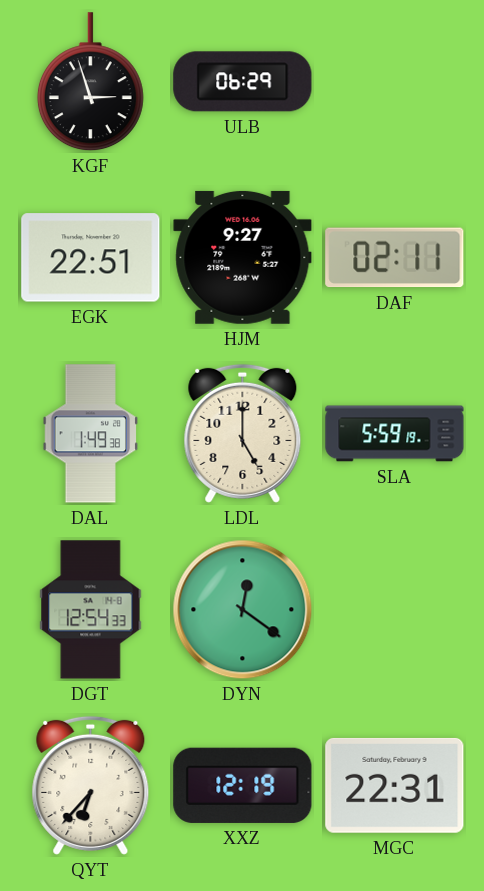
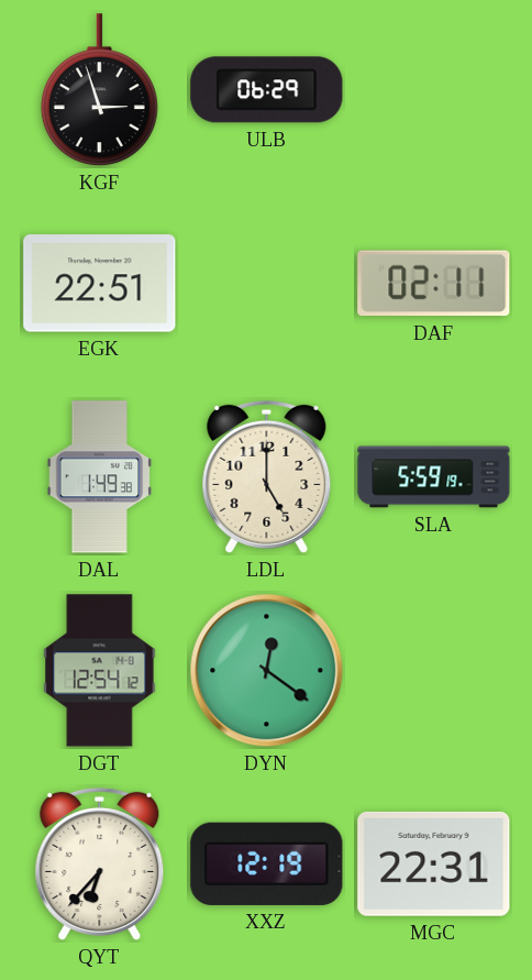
HJM: 9:27 -> none (243, 257)
DGT: 12:54:33 -> 12:54:12 (100, 671)
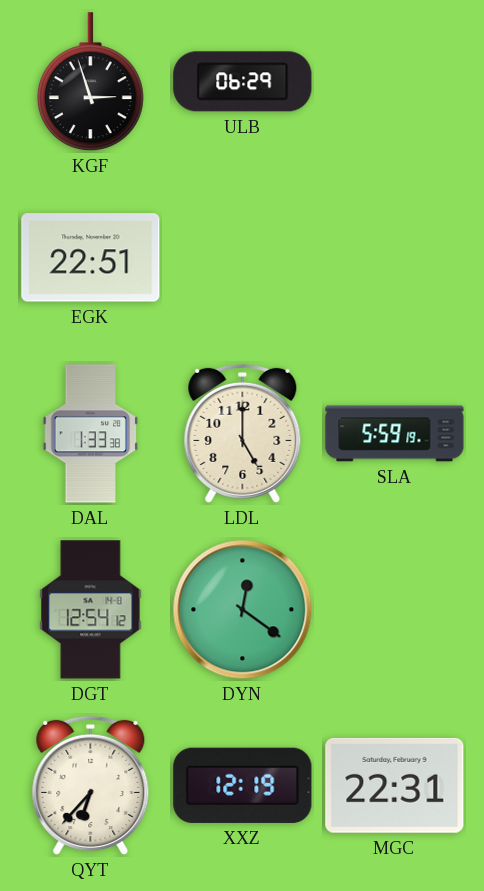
DAF: 02:11 -> none (434, 284)
DAL: 1:49 -> 1:33 (91, 434)
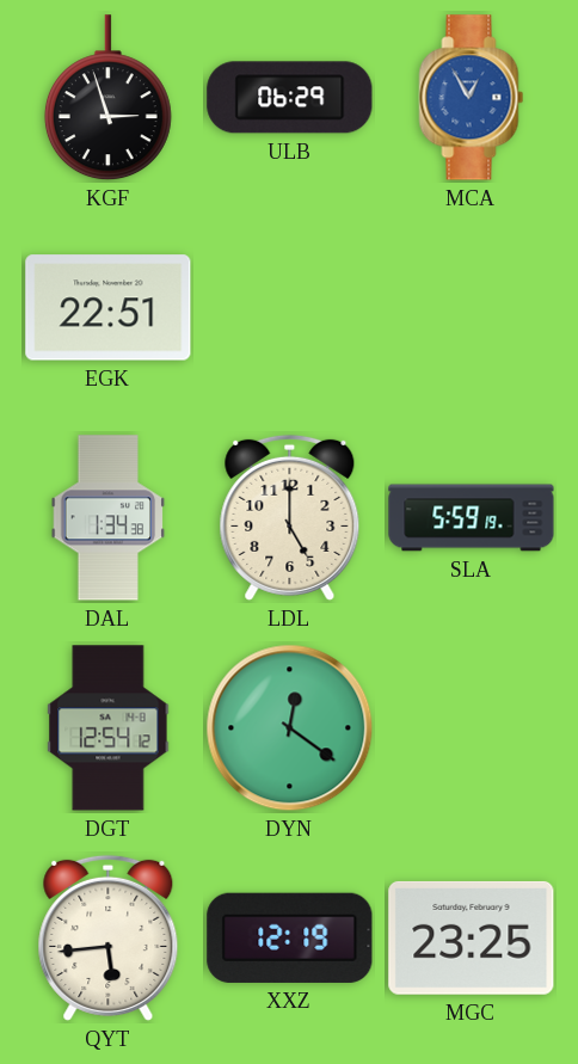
MCA: none -> 12:55 (472, 98)
DAL: 1:33 -> 1:34 (109, 518)
QYT: 6:37 -> 5:44 (109, 937)
MGC: 22:31 -> 23:25 (472, 937)
